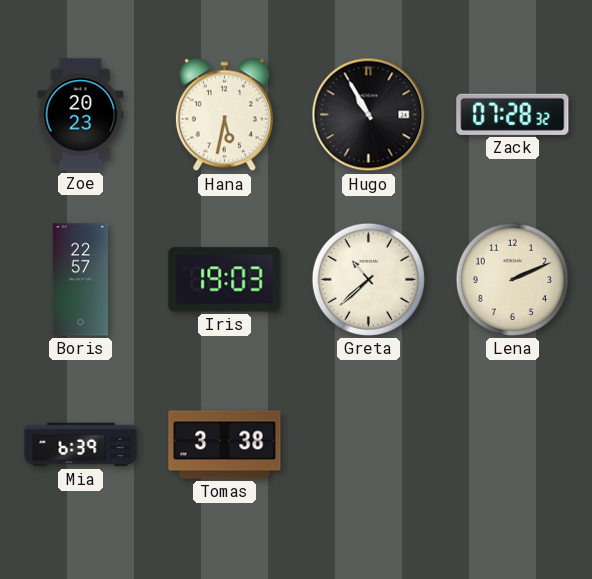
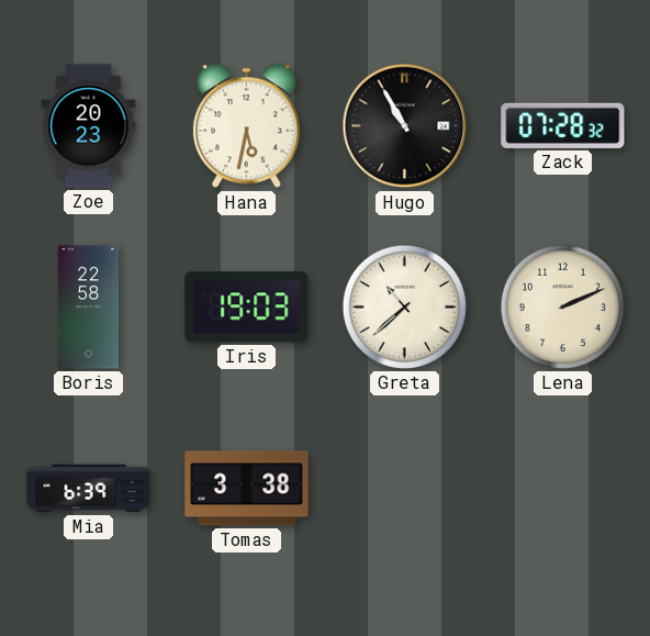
Boris: 22:57 -> 22:58 (88, 308)
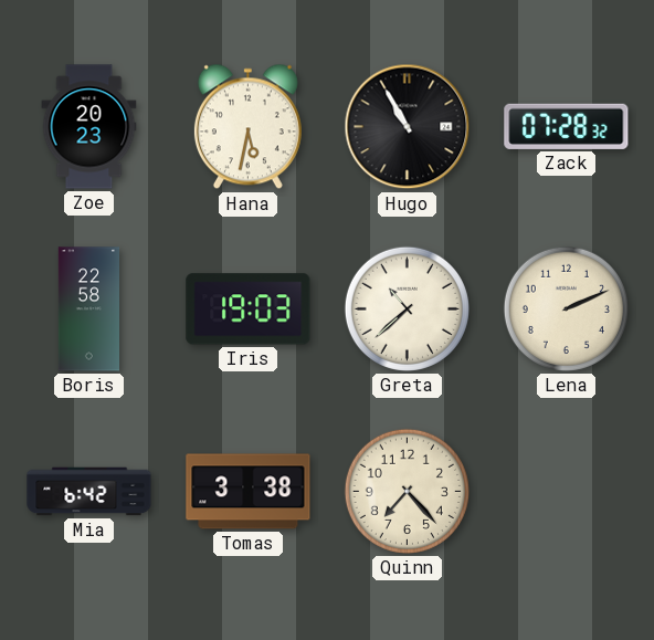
Mia: 6:39 -> 6:42 (89, 492)
Quinn: none -> 7:23 (407, 491)
